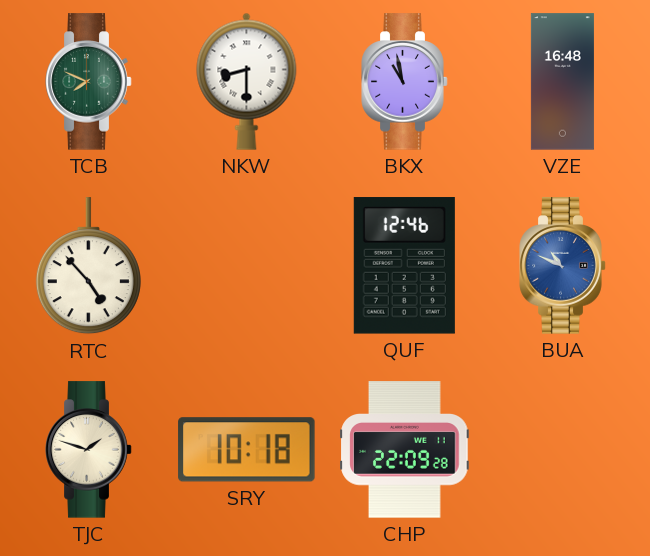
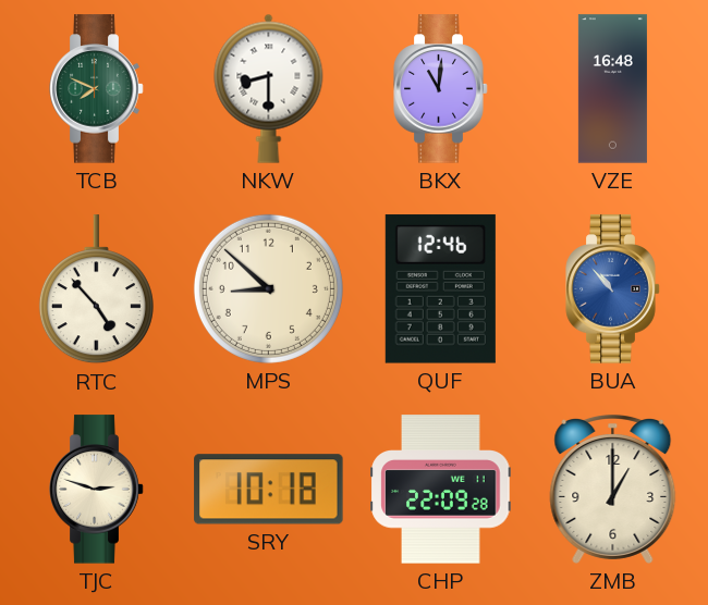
BKX: 10:58 -> 11:01 (441, 89)
MPS: none -> 8:52 (268, 288)
BUA: 10:49 -> 10:53 (613, 289)
TJC: 1:48 -> 2:48 (97, 490)
ZMB: none -> 1:00 (613, 489)
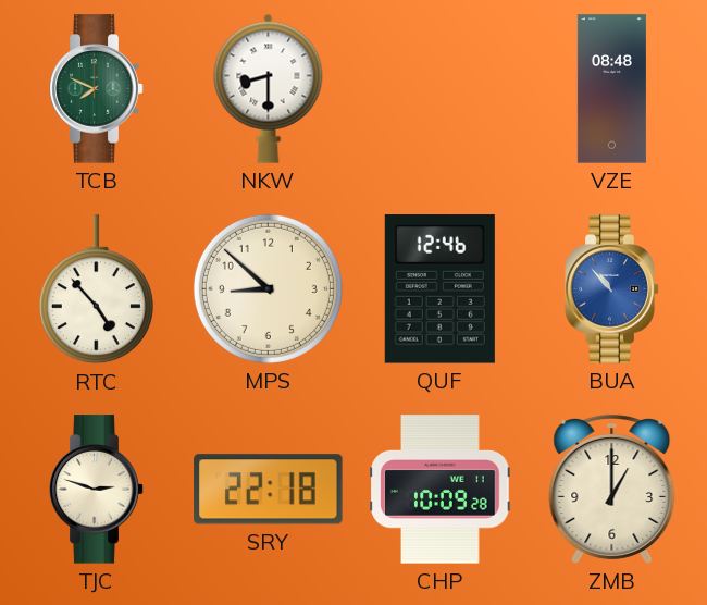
BKX: 11:01 -> none (441, 89)
VZE: 16:48 -> 08:48 (611, 89)
SRY: 10:18 -> 22:18 (269, 490)
CHP: 22:09 -> 10:09 (441, 490)
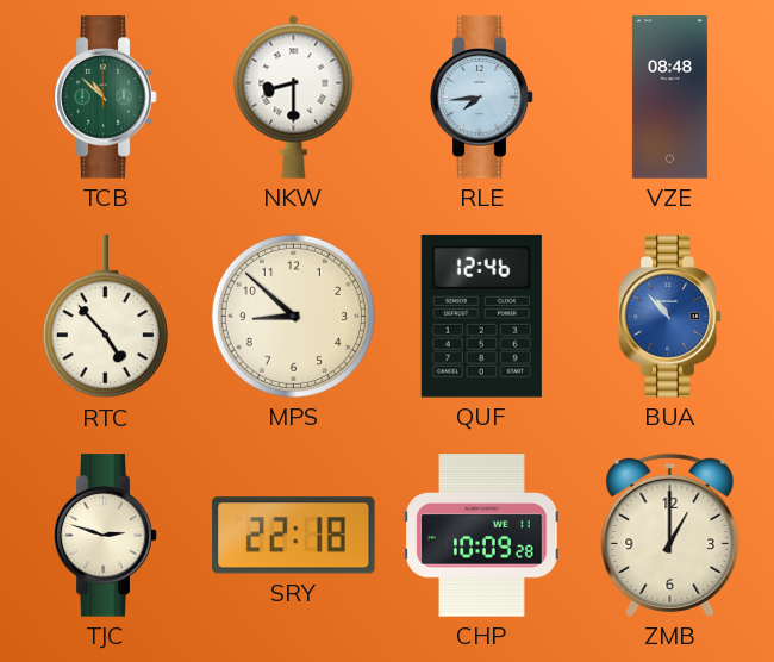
TCB: 7:49 -> 10:52 (106, 98)
RLE: none -> 7:44 (482, 98)
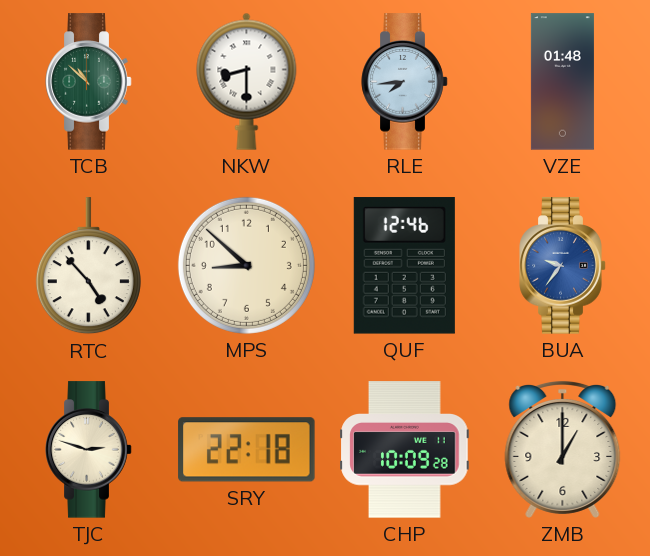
VZE: 08:48 -> 01:48 (562, 82)
BUA: 10:53 -> 9:36 (563, 266)
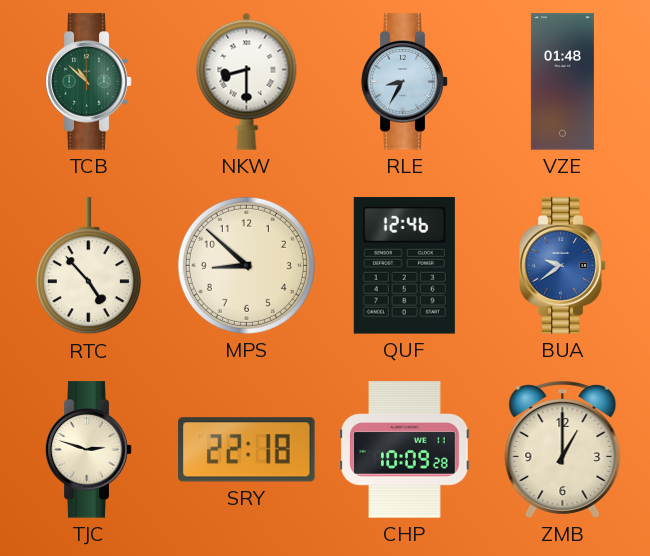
RLE: 7:44 -> 8:35 (405, 82)
BUA: 9:36 -> 9:39 (563, 266)
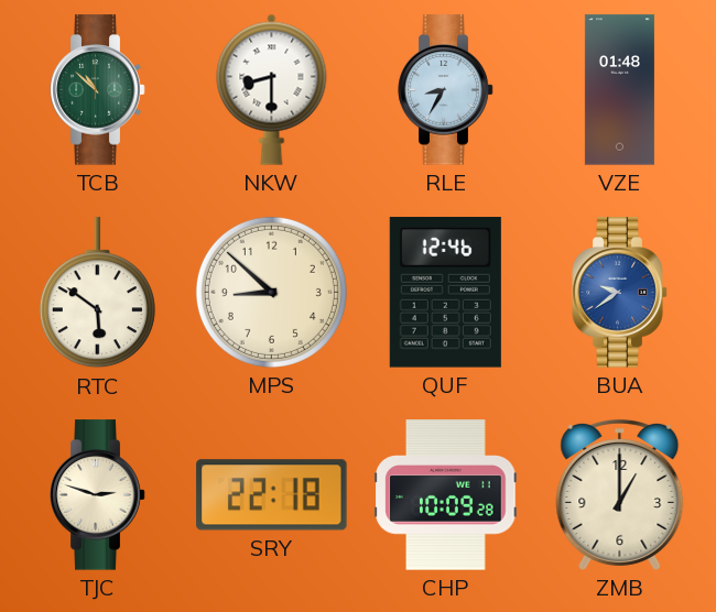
RTC: 4:53 -> 5:51 (97, 293)
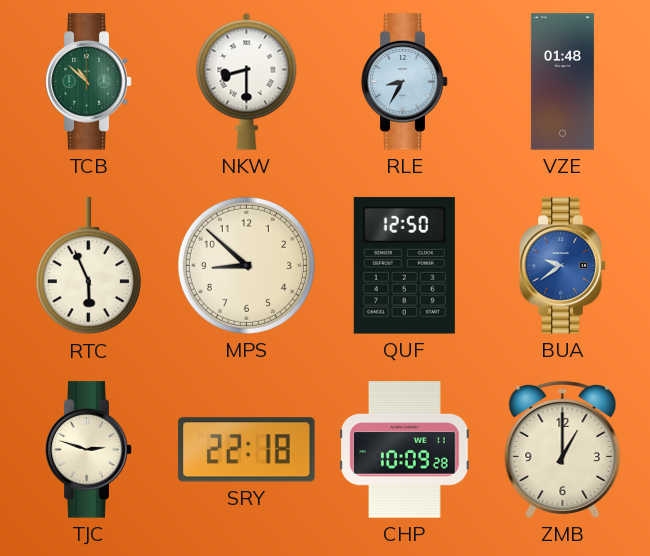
RTC: 5:51 -> 5:56 (88, 266)
QUF: 12:46 -> 12:50 (404, 266)
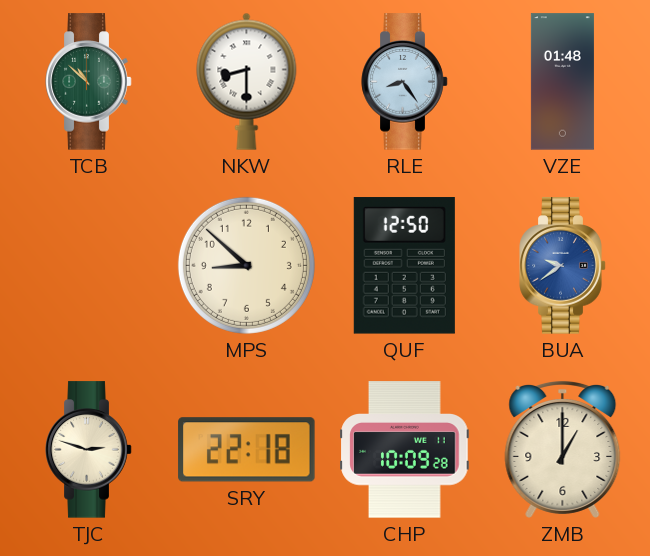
RLE: 8:35 -> 8:24 (405, 82)
RTC: 5:56 -> none (88, 266)
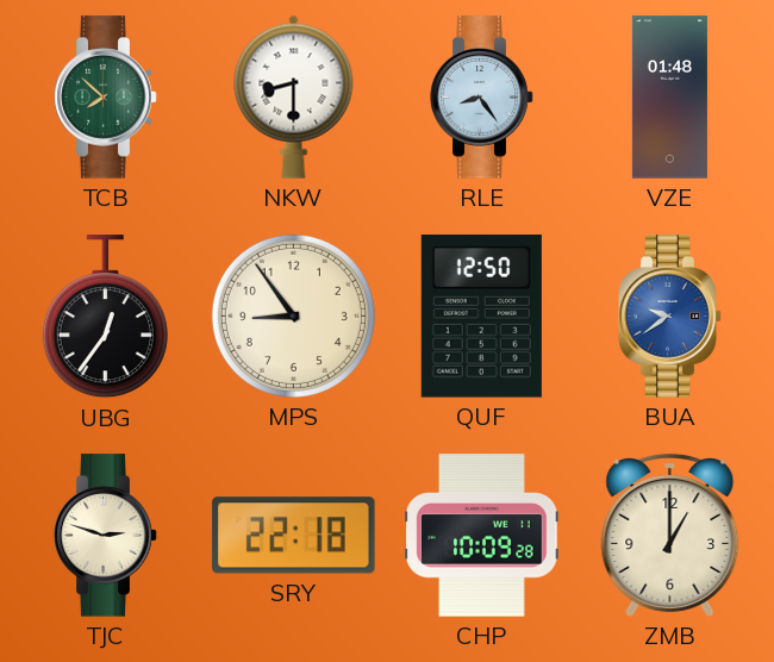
TCB: 10:52 -> 7:52 (106, 98)
UBG: none -> 12:36 (105, 317)
MPS: 8:52 -> 8:54 (293, 316)
